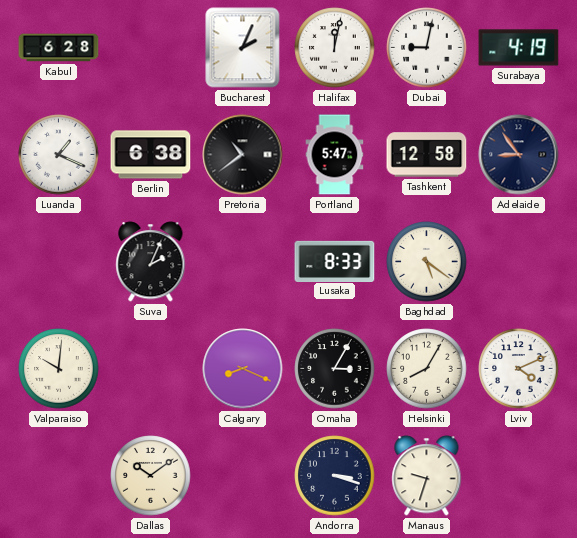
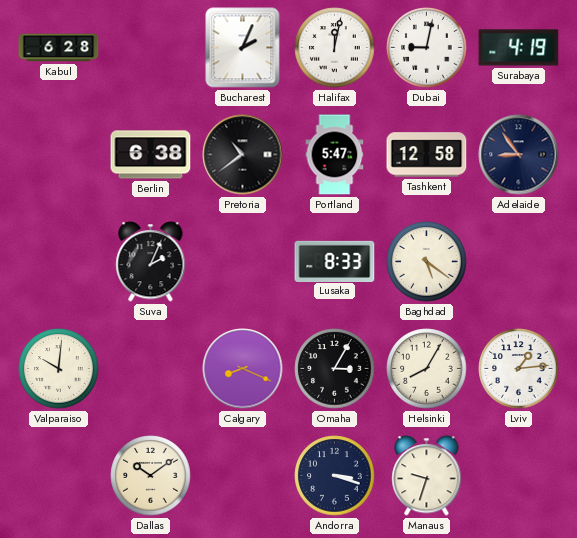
Luanda: 1:19 -> none (59, 155)
Lviv: 4:11 -> 1:14 (519, 369)
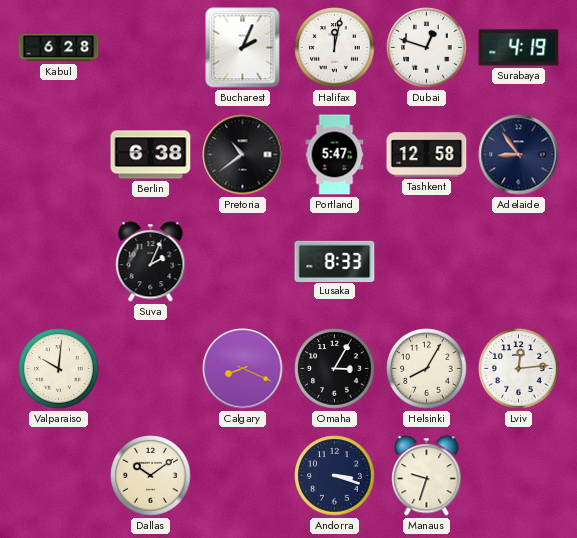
Dubai: 9:02 -> 12:48 (427, 48)
Baghdad: 5:21 -> none (427, 262)
Lviv: 1:14 -> 12:14 (519, 369)
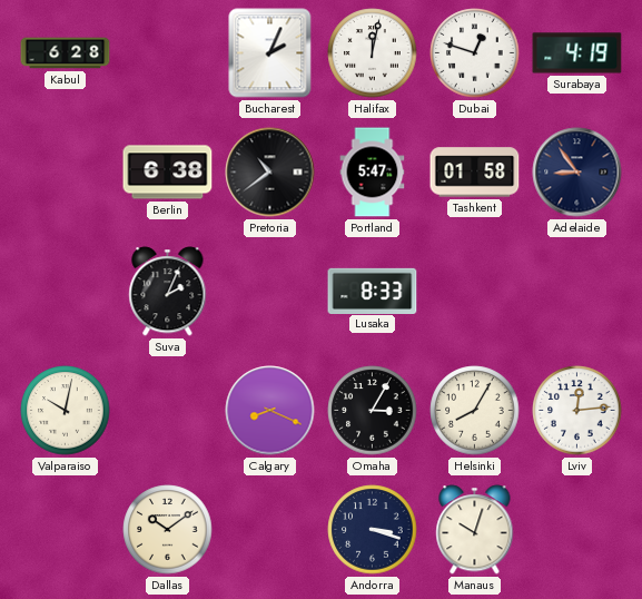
Tashkent: 12:58 -> 01:58 (475, 173)
Valparaiso: 10:01 -> 10:02 (66, 411)
Manaus: 9:33 -> 10:03 (475, 530)
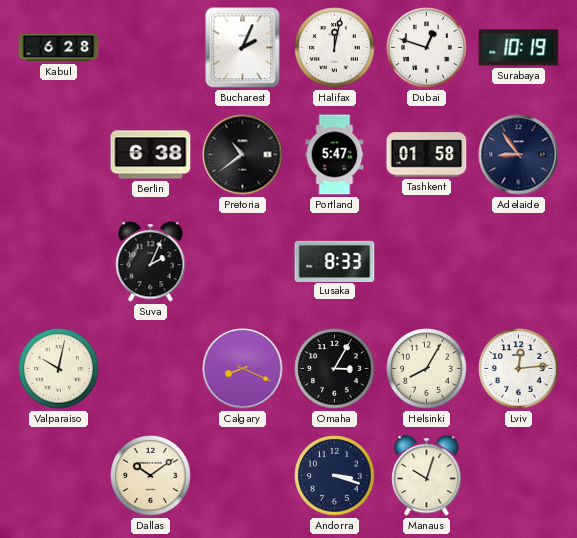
Surabaya: 4:19 -> 10:19 (519, 48)
